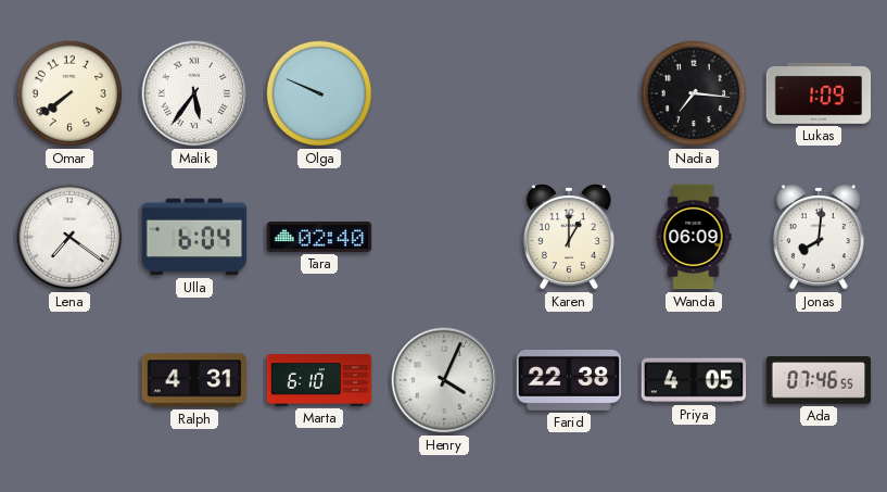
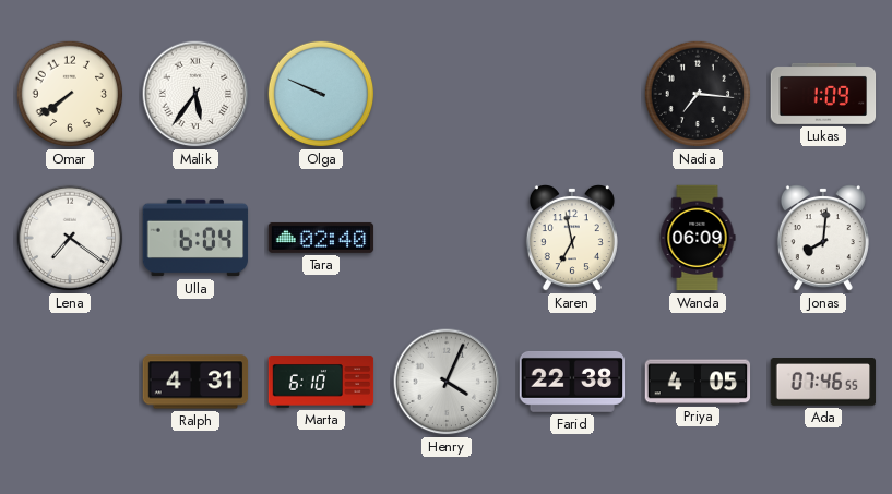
Karen: 1:00 -> 6:58 (572, 238)
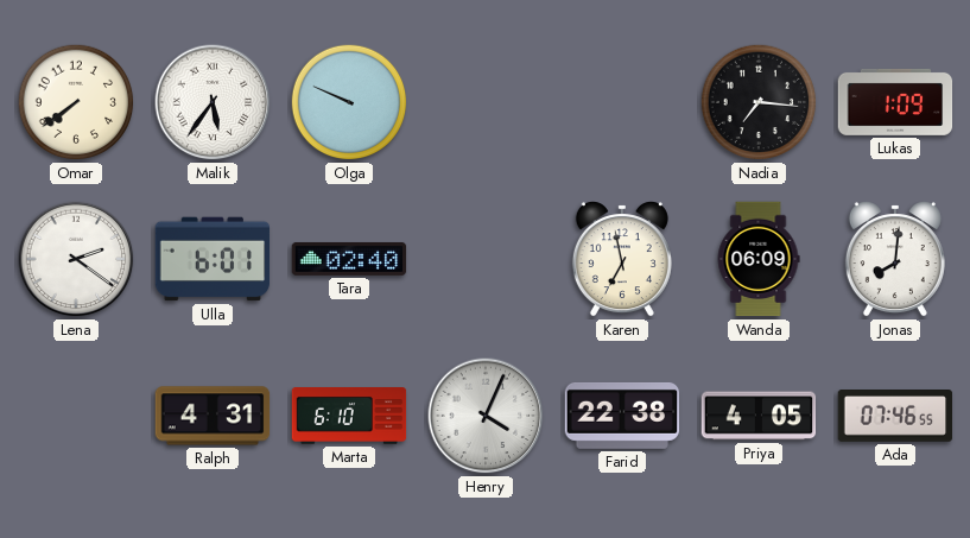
Lena: 7:21 -> 2:21 (76, 259)
Ulla: 6:04 -> 6:01 (213, 259)
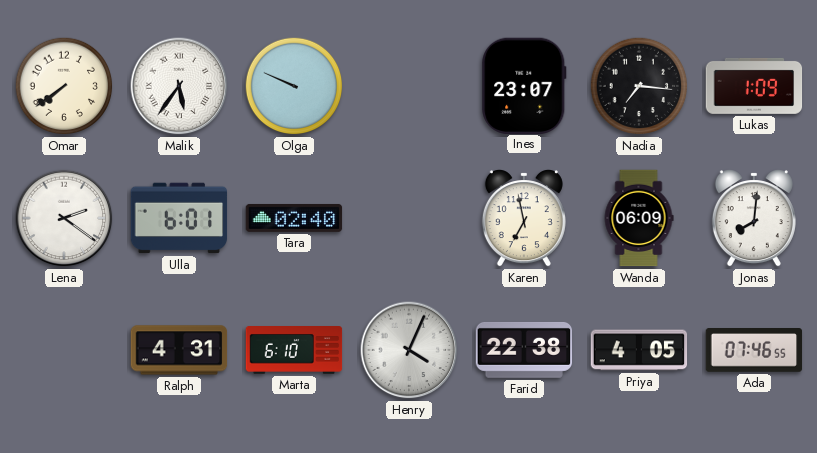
Ines: none -> 23:07 (524, 85)
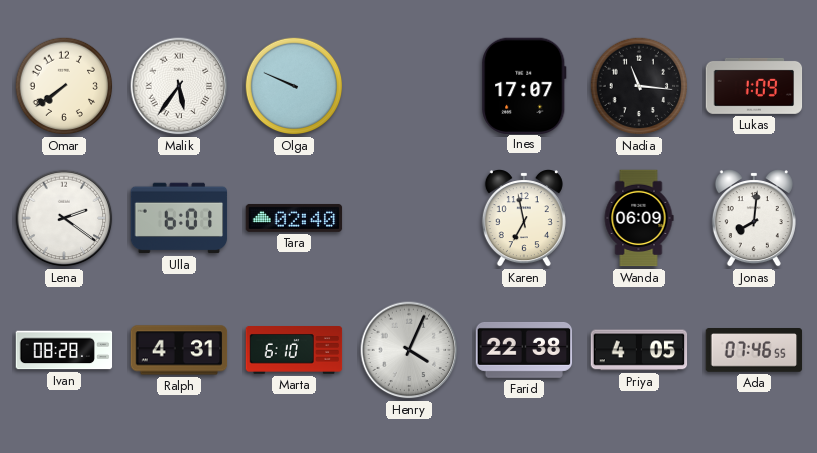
Ines: 23:07 -> 17:07 (524, 85)
Nadia: 7:16 -> 11:16 (639, 86)
Ivan: none -> 08:28 (64, 350)
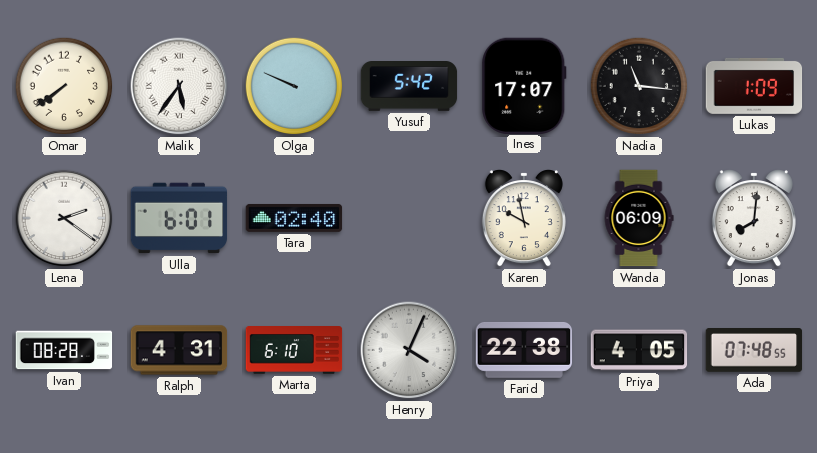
Yusuf: none -> 5:42 (409, 87)
Karen: 6:58 -> 9:58 (524, 218)
Ada: 07:46 -> 07:48 (754, 351)
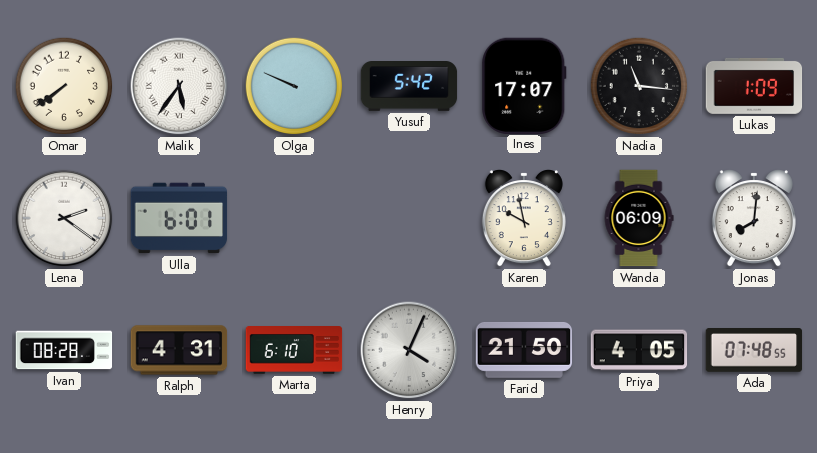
Tara: 02:40 -> none (294, 218)
Farid: 22:38 -> 21:50 (524, 350)
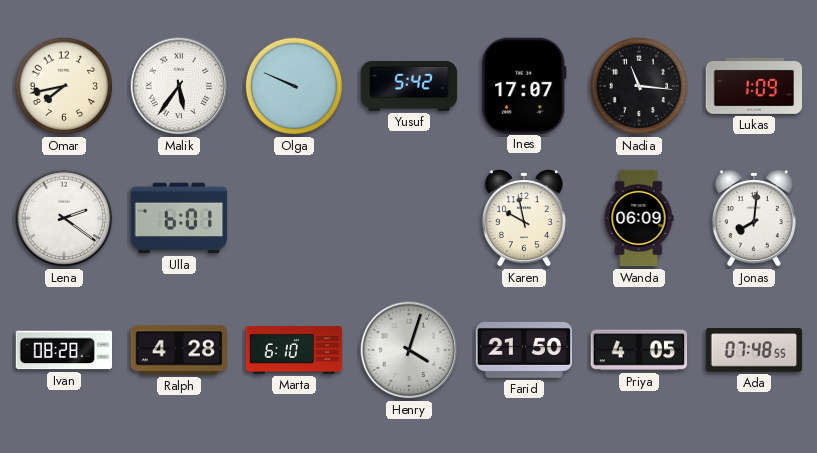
Omar: 7:39 -> 7:43 (64, 86)
Ralph: 4:31 -> 4:28 (179, 350)
Henry: 4:04 -> 4:03 (409, 350)
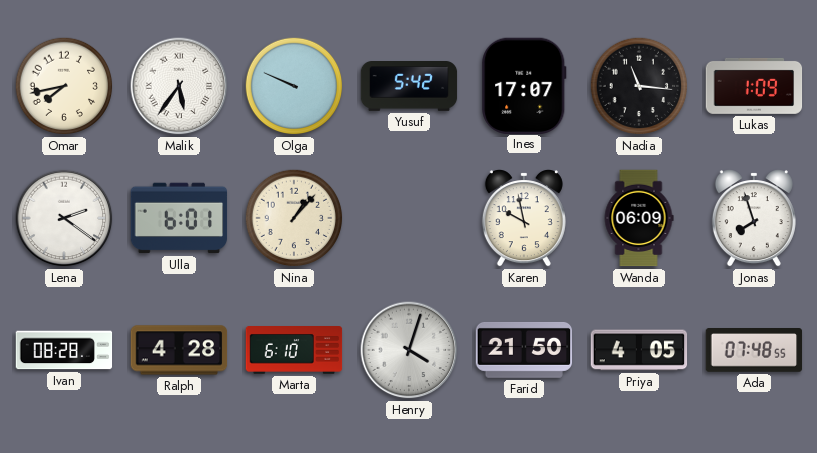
Nina: none -> 1:07 (294, 218)
Jonas: 8:01 -> 7:57 (754, 218)
